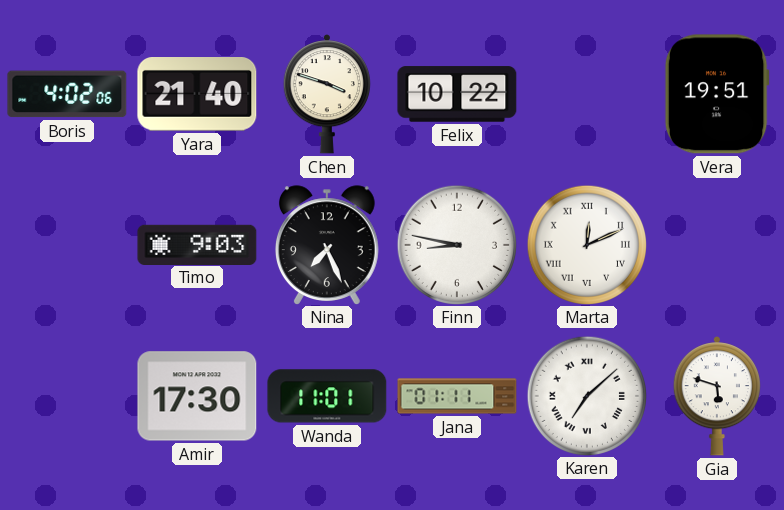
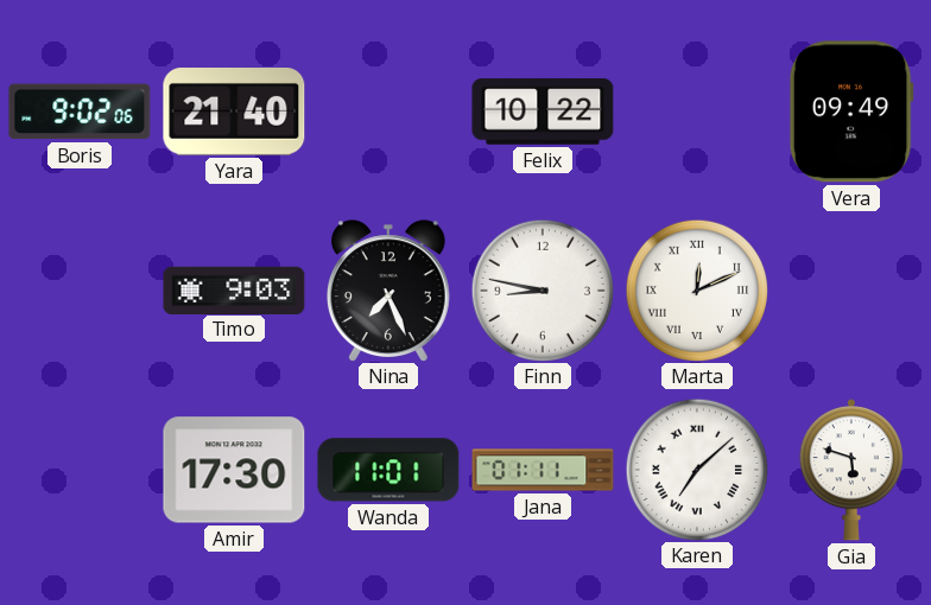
Boris: 4:02 -> 9:02 (80, 112)
Chen: 3:48 -> none (326, 94)
Vera: 19:51 -> 09:49 (851, 112)
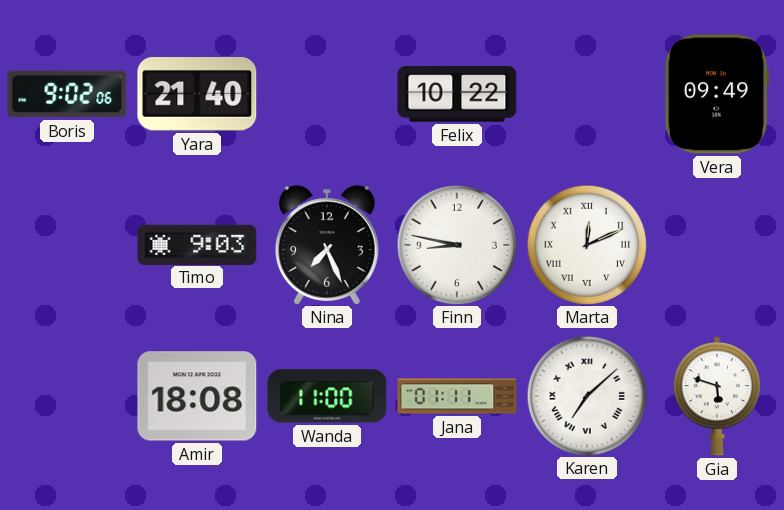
Amir: 17:30 -> 18:08 (197, 396)
Wanda: 11:01 -> 11:00 (327, 396)
